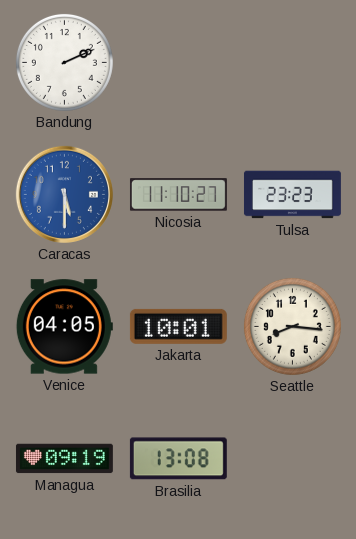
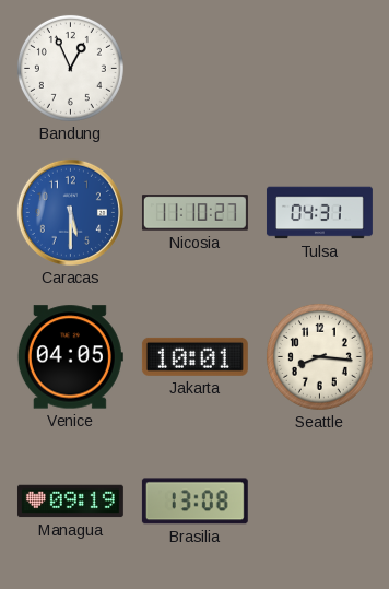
Bandung: 2:11 -> 12:56 (70, 68)
Tulsa: 23:23 -> 04:31 (319, 213)
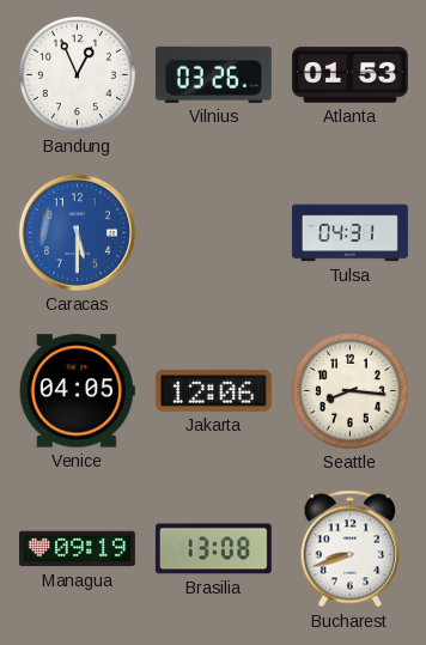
Vilnius: none -> 03:26 (213, 74)
Atlanta: none -> 01:53 (349, 75)
Nicosia: 11:10 -> none (194, 213)
Jakarta: 10:01 -> 12:06 (213, 390)
Bucharest: none -> 8:42 (351, 549)
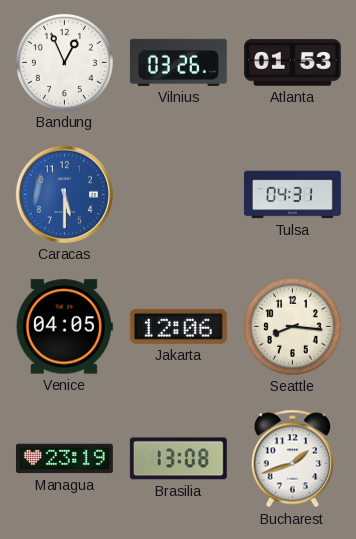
Managua: 09:19 -> 23:19 (64, 459)
Bucharest: 8:42 -> 1:42 (293, 459)
